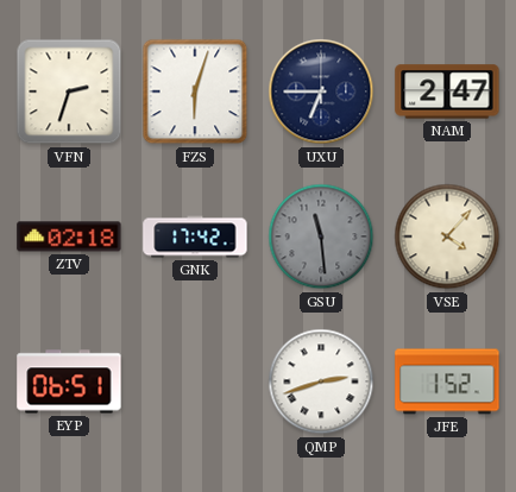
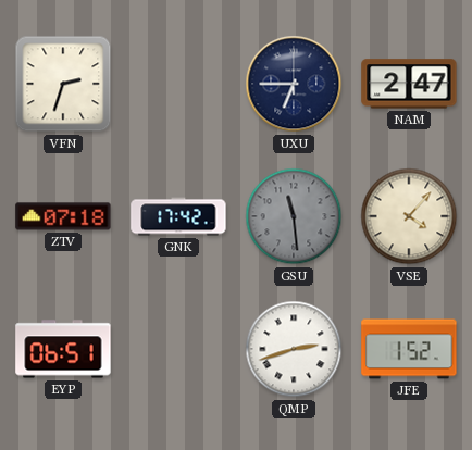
FZS: 6:03 -> none (195, 92)
ZTV: 02:18 -> 07:18 (63, 216)
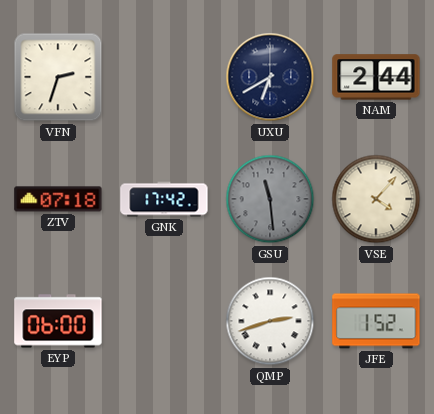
UXU: 6:45 -> 6:40 (270, 77)
NAM: 2:47 -> 2:44 (376, 77)
EYP: 06:51 -> 06:00 (58, 321)
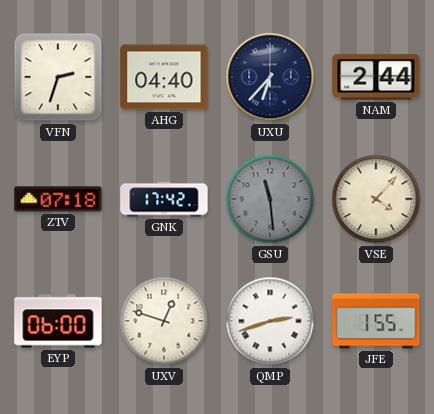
AHG: none -> 04:40 (164, 77)
UXU: 6:40 -> 6:37 (270, 77)
UXV: none -> 12:48 (164, 321)
JFE: 1:52 -> 1:55 (376, 321)
